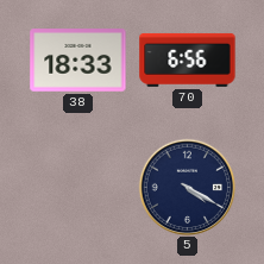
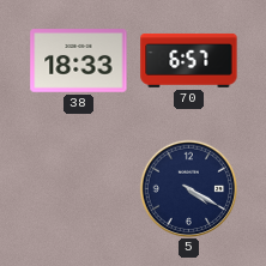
70: 6:56 -> 6:57 (189, 60)
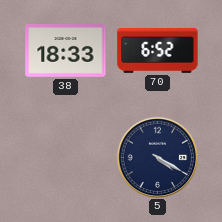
70: 6:57 -> 6:52 (158, 50)
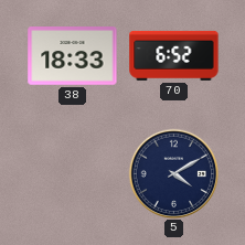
5: 4:20 -> 4:10 (173, 173)
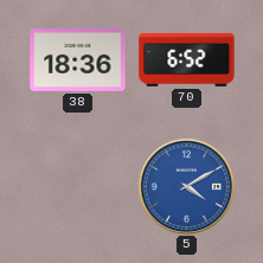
38: 18:33 -> 18:36 (78, 60)
5 dial: navy -> blue (186, 186)
